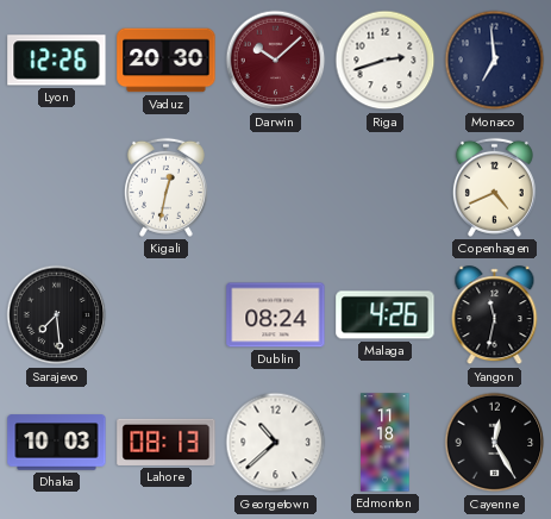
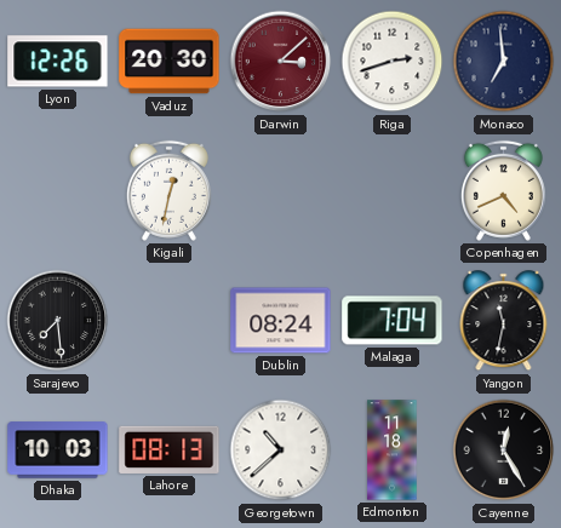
Darwin: 10:08 -> 3:08 (281, 62)
Malaga: 4:26 -> 7:04 (393, 321)
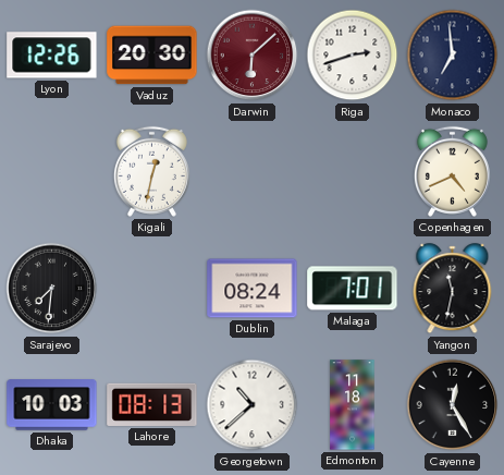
Darwin: 3:08 -> 6:08 (253, 56)
Sarajevo: 7:29 -> 7:31 (52, 289)
Malaga: 7:04 -> 7:01 (353, 289)
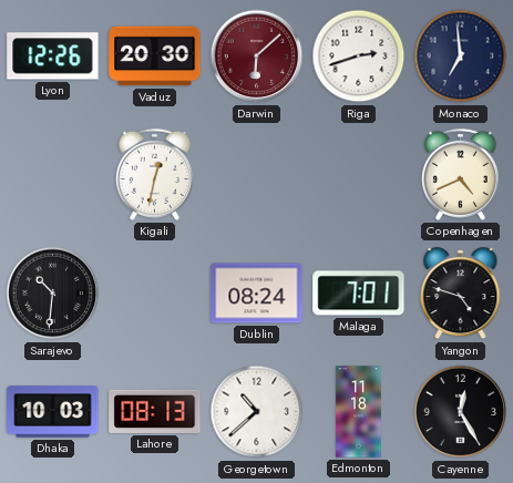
Sarajevo: 7:31 -> 10:31 (53, 294)
Yangon: 11:32 -> 4:48 (461, 294)
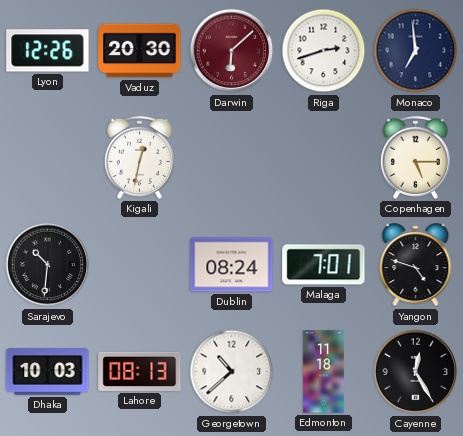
Copenhagen: 4:41 -> 5:15 (415, 157)
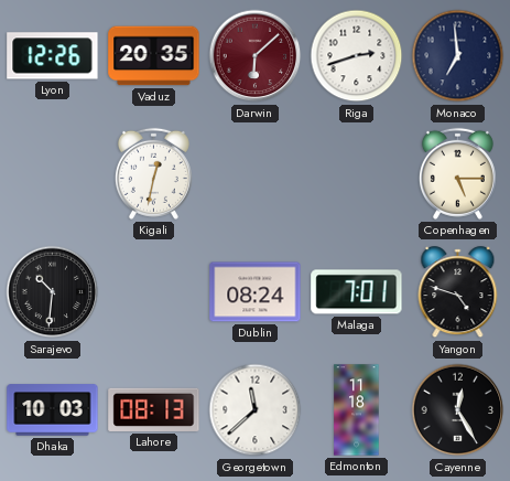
Vaduz: 20:30 -> 20:35 (154, 56)
Georgetown: 10:38 -> 11:38 (256, 410)
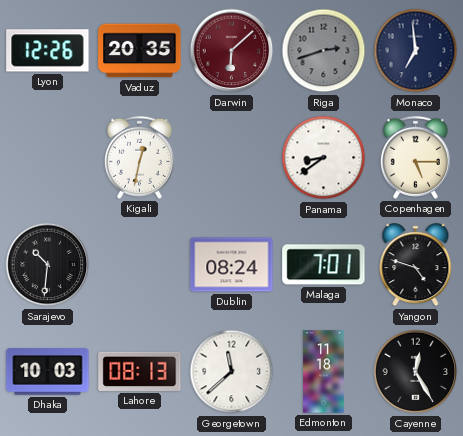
Riga dial: white -> grey (324, 51)
Panama: none -> 8:39 (324, 158)
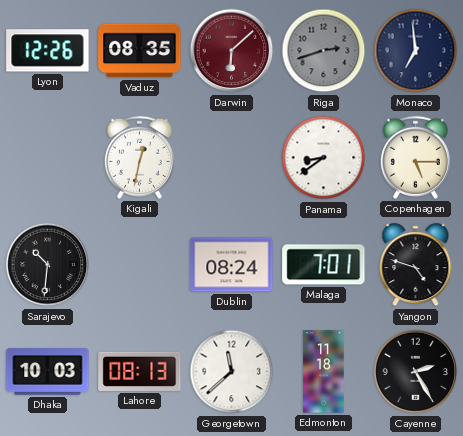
Vaduz: 20:35 -> 08:35 (140, 51)
Cayenne: 12:25 -> 2:25 (416, 372)
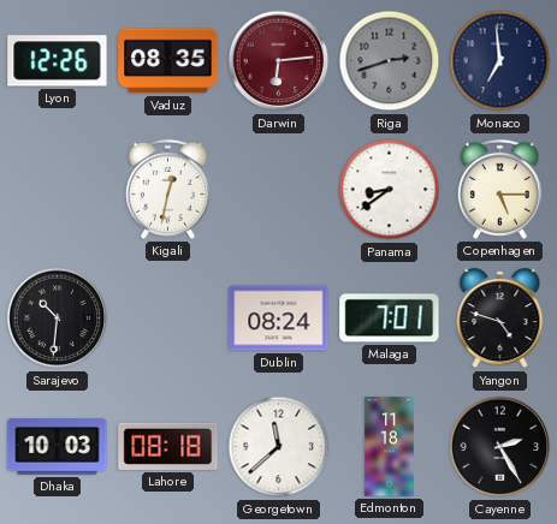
Darwin: 6:08 -> 6:14 (279, 61)
Lahore: 08:13 -> 08:18 (168, 446)
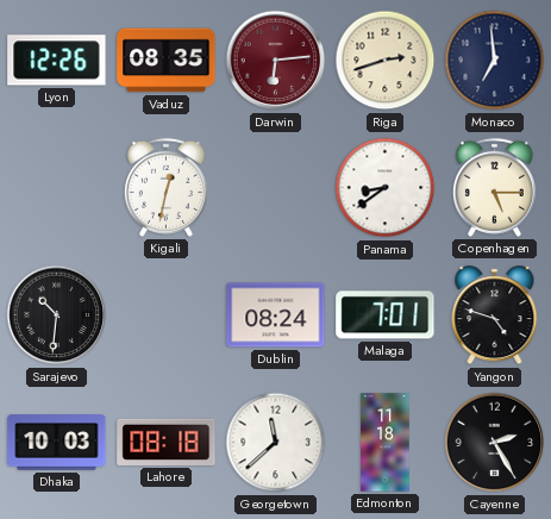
Riga dial: grey -> cream (386, 61)
